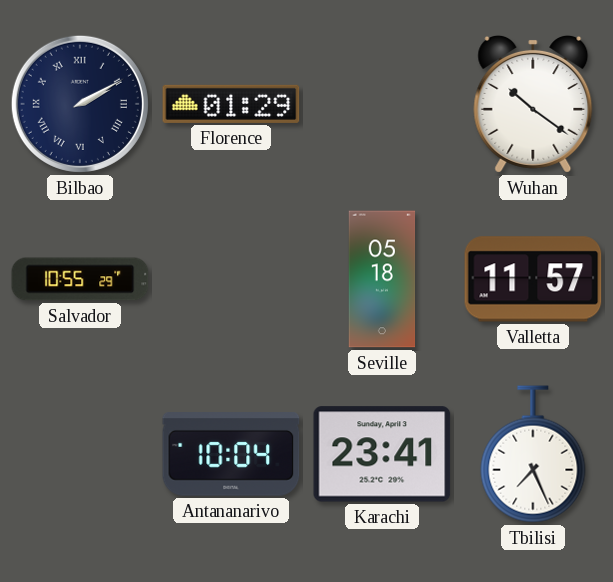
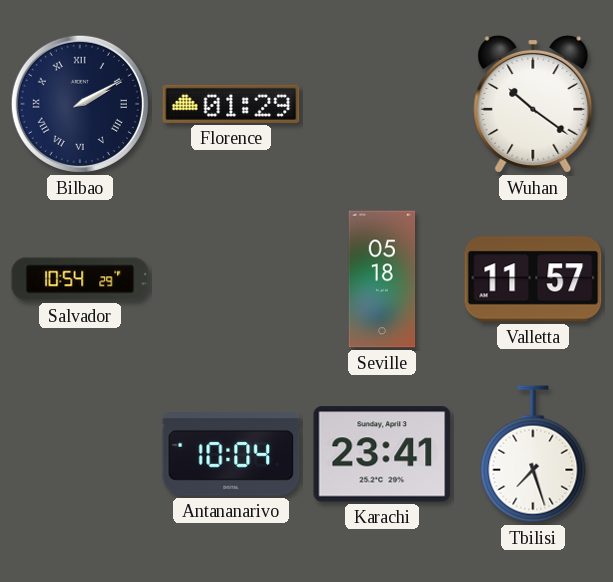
Salvador: 10:55 -> 10:54 (80, 279)
Tbilisi: 7:26 -> 7:27 (533, 454)
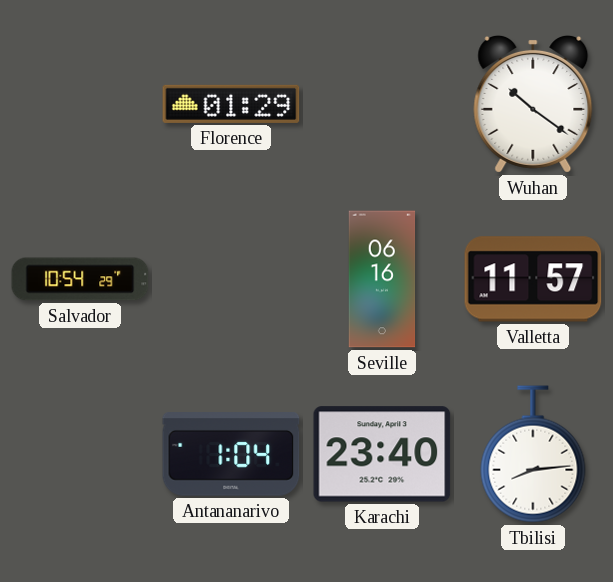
Bilbao: 2:10 -> none (80, 104)
Seville: 05:18 -> 06:16 (382, 279)
Antananarivo: 10:04 -> 1:04 (231, 454)
Karachi: 23:41 -> 23:40 (382, 454)
Tbilisi: 7:27 -> 8:14 (533, 454)
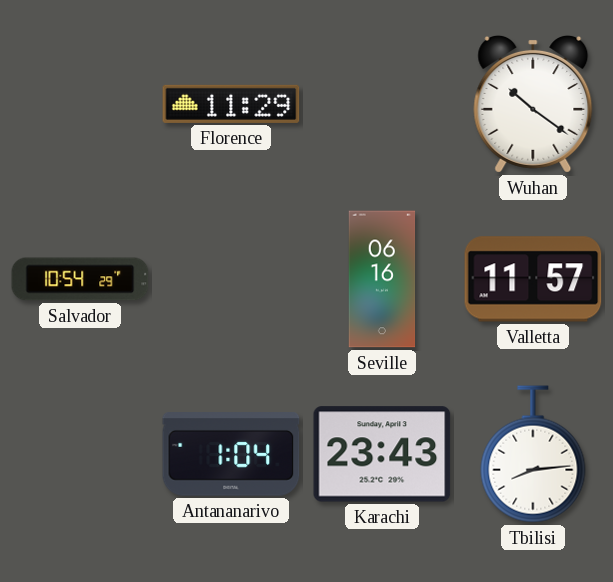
Florence: 01:29 -> 11:29 (231, 104)
Karachi: 23:40 -> 23:43 (382, 454)
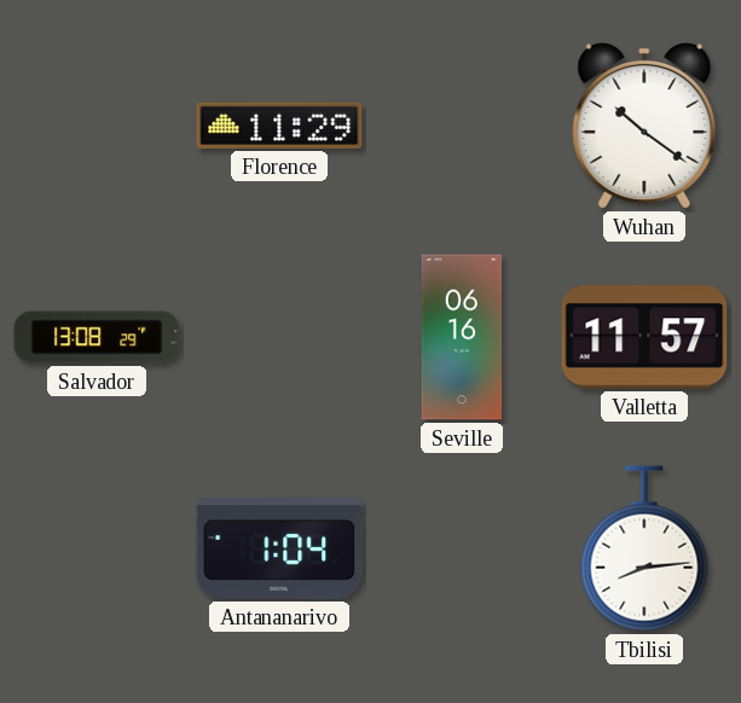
Salvador: 10:54 -> 13:08 (97, 337)
Karachi: 23:43 -> none (382, 454)
